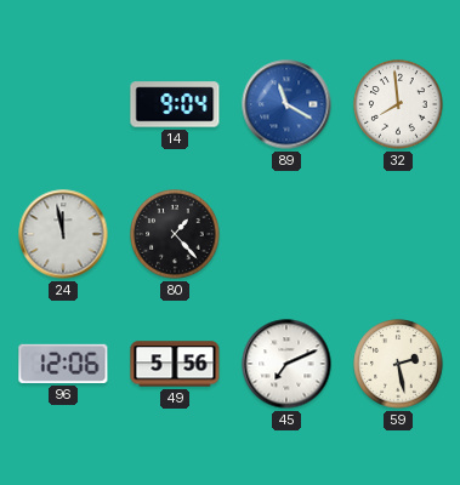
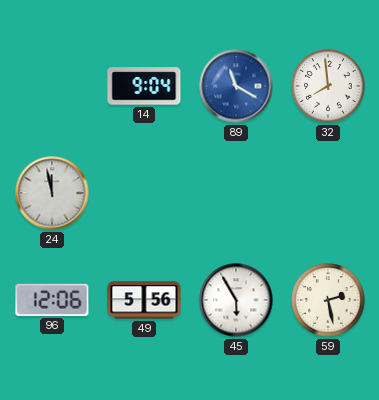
80: 1:23 -> none (175, 234)
45: 7:11 -> 5:55 (236, 300)
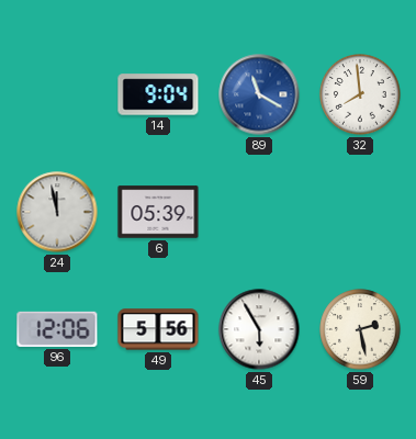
6: none -> 05:39 (158, 212)
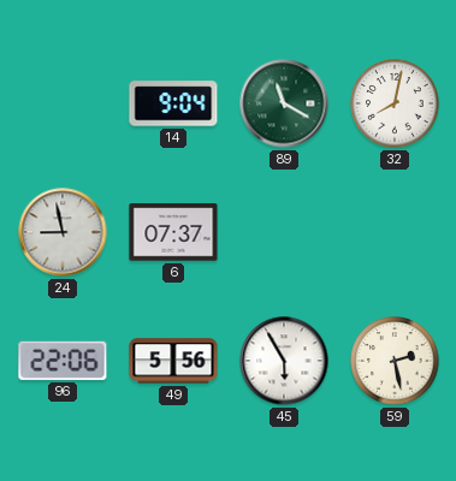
89 dial: blue -> green (284, 103)
32: 7:59 -> 8:02 (395, 103)
24: 11:58 -> 8:58 (63, 232)
6: 05:39 -> 07:37 (173, 232)
96: 12:06 -> 22:06 (63, 361)
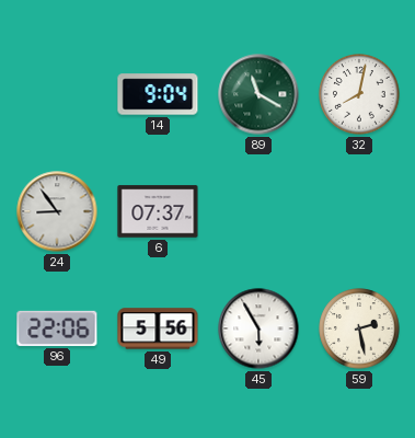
24: 8:58 -> 8:54 (57, 211)
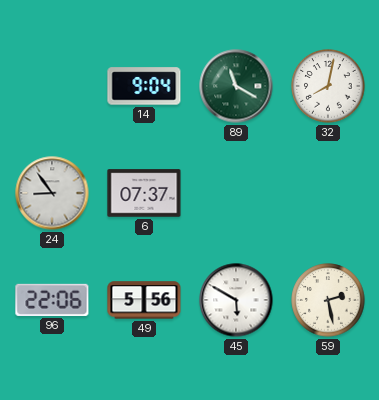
45: 5:55 -> 5:50 (236, 300)
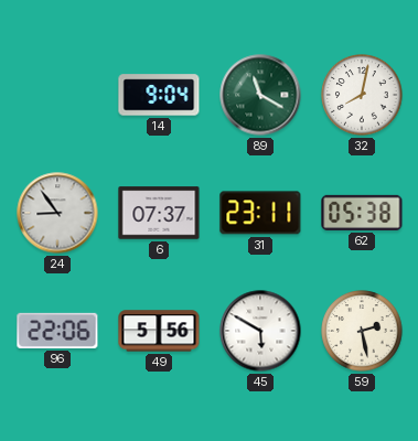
31: none -> 23:11 (260, 213)
62: none -> 05:38 (362, 213)
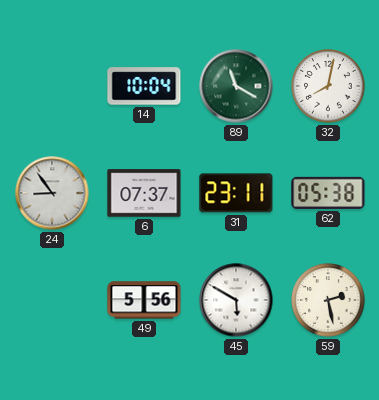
14: 9:04 -> 10:04 (144, 86)
96: 22:06 -> none (57, 331)
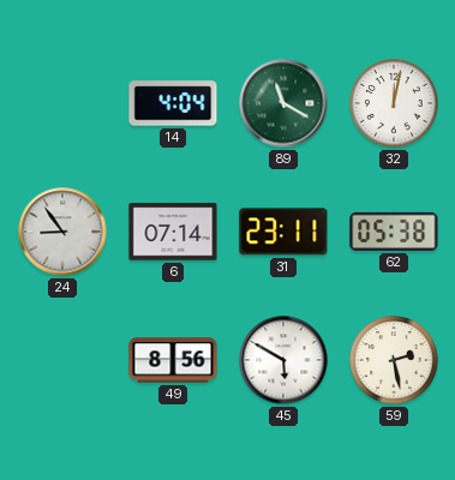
14: 10:04 -> 4:04 (173, 103)
32: 8:02 -> 12:02 (394, 103)
6: 07:37 -> 07:14 (173, 232)
49: 5:56 -> 8:56 (173, 360)
